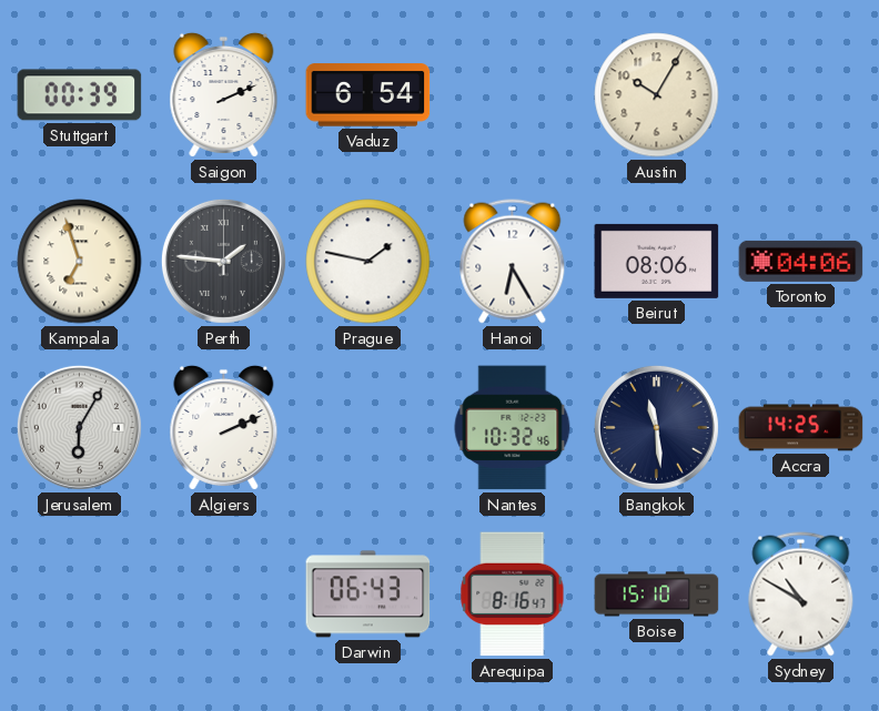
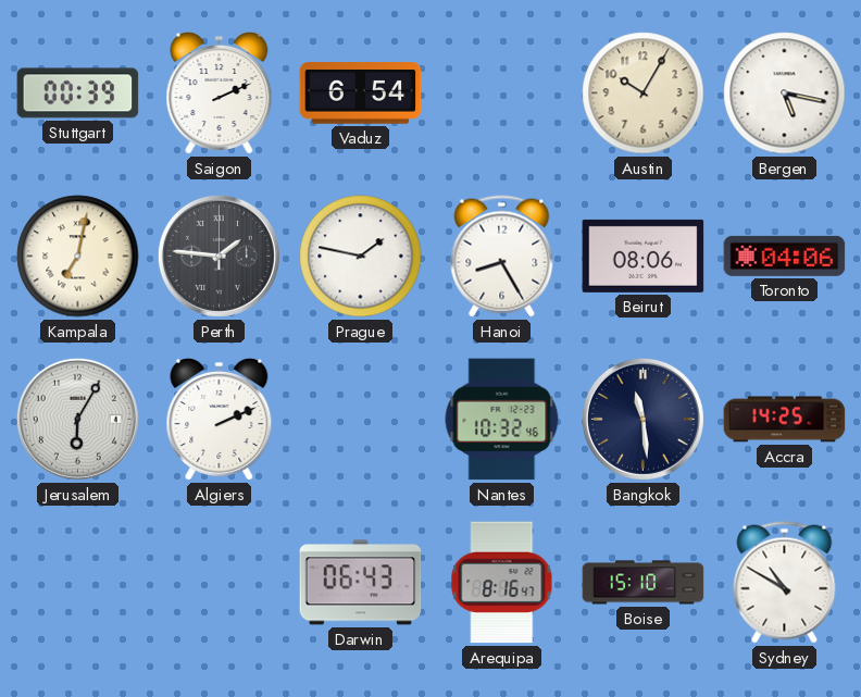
Bergen: none -> 5:17 (785, 94)
Kampala: 6:57 -> 7:02 (78, 257)
Hanoi: 6:25 -> 8:25 (502, 257)
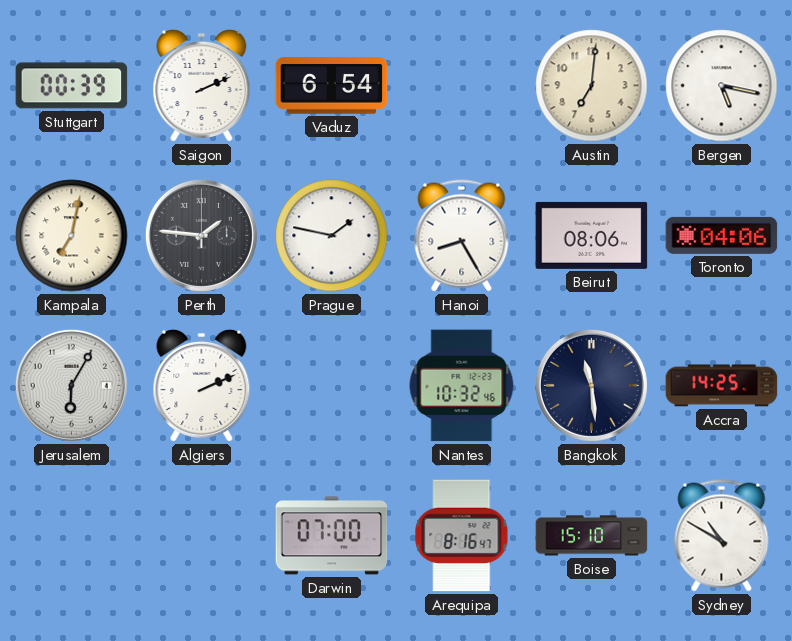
Austin: 10:05 -> 7:01 (592, 86)
Darwin: 06:43 -> 07:00 (332, 536)
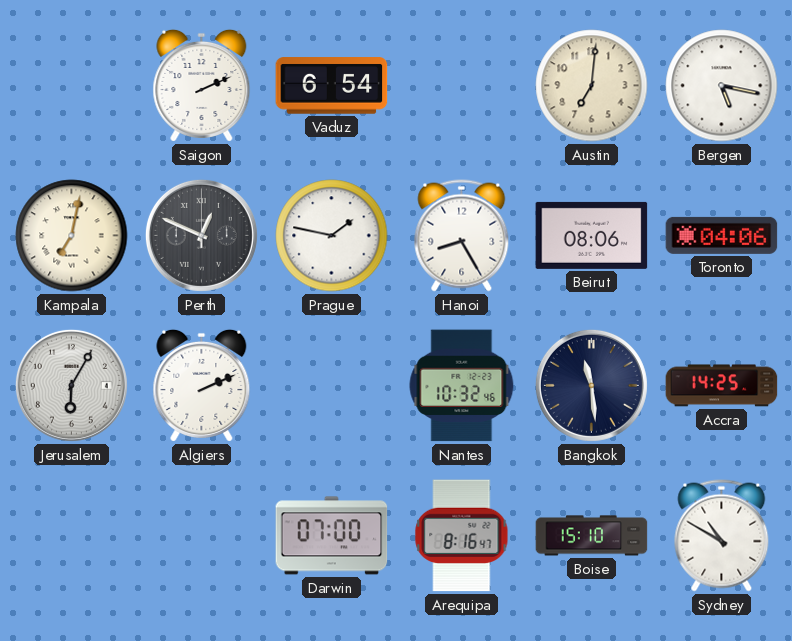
Stuttgart: 00:39 -> none (72, 86)
Perth: 1:46 -> 12:49 (201, 235)
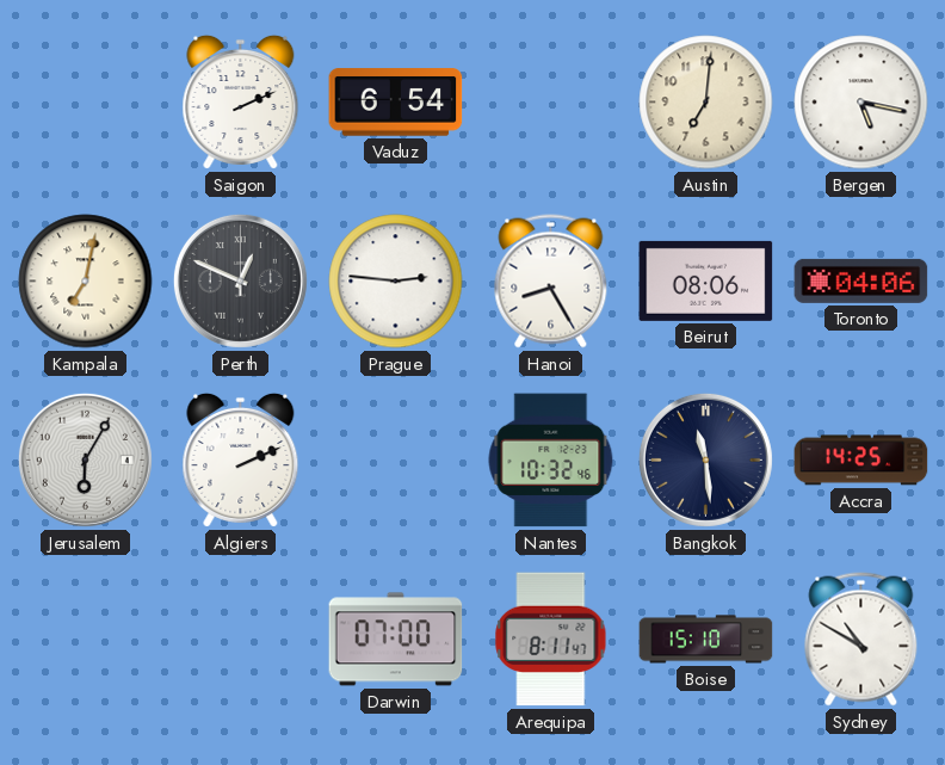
Prague: 1:47 -> 2:46 (396, 282)
Arequipa: 8:16 -> 8:11 (551, 640)
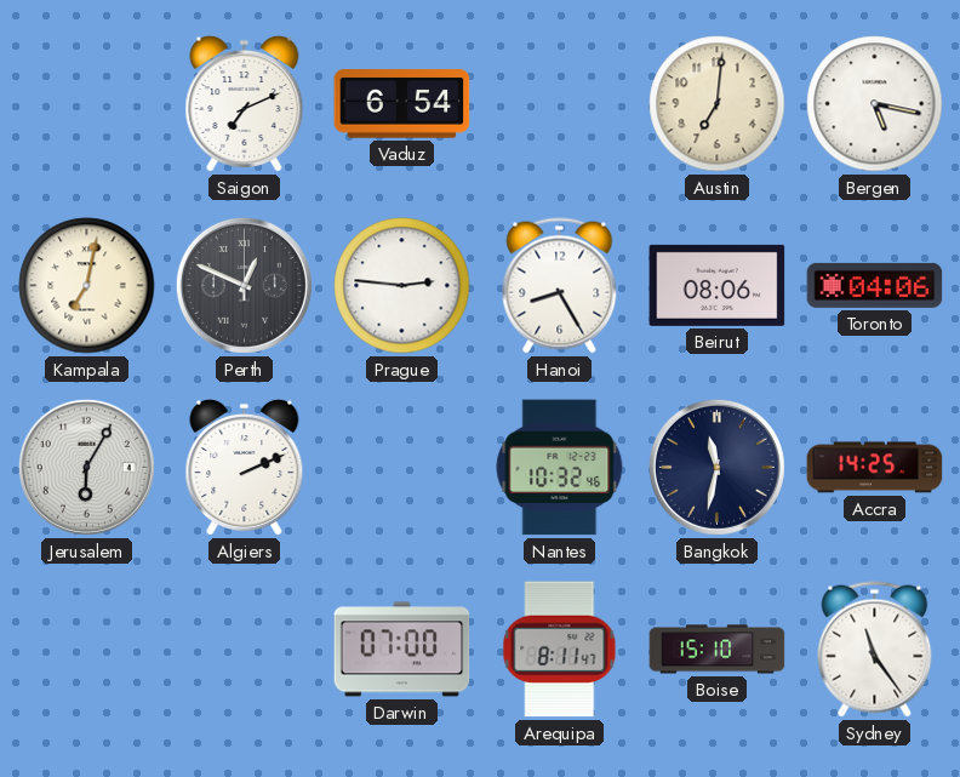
Saigon: 2:11 -> 7:11 (245, 103)
Bangkok: 11:29 -> 11:32 (716, 467)
Sydney: 10:50 -> 11:24 (875, 650)
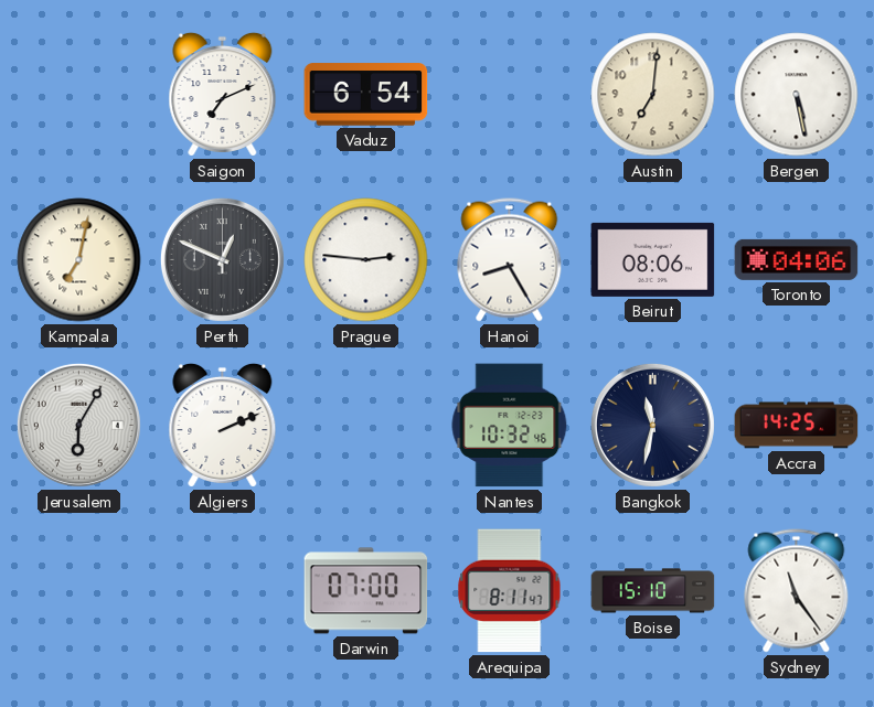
Bergen: 5:17 -> 5:28 (797, 95)
